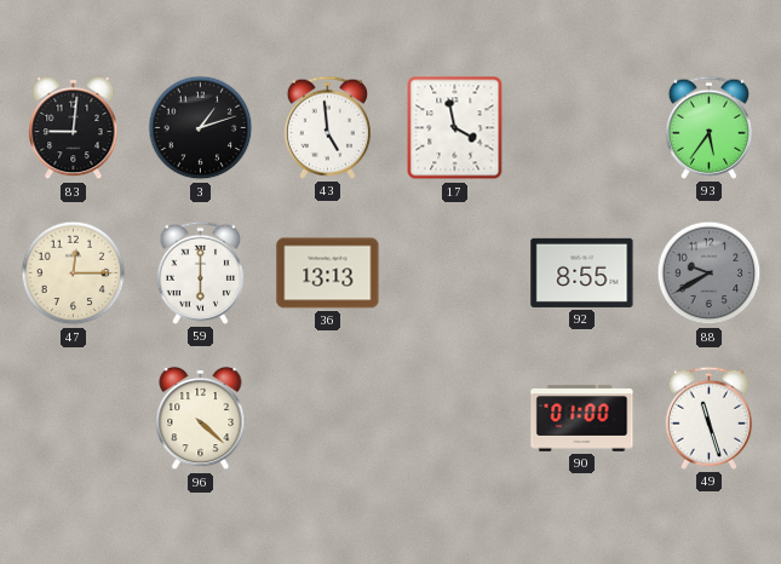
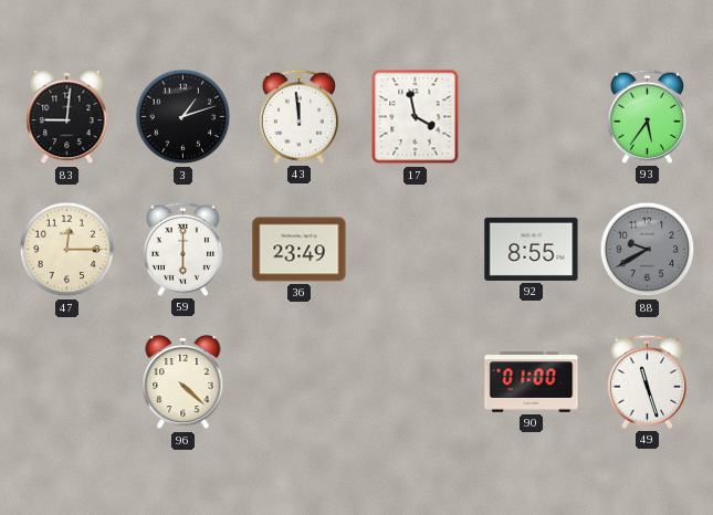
43: 4:59 -> 11:59 (298, 116)
36: 13:13 -> 23:49 (300, 250)
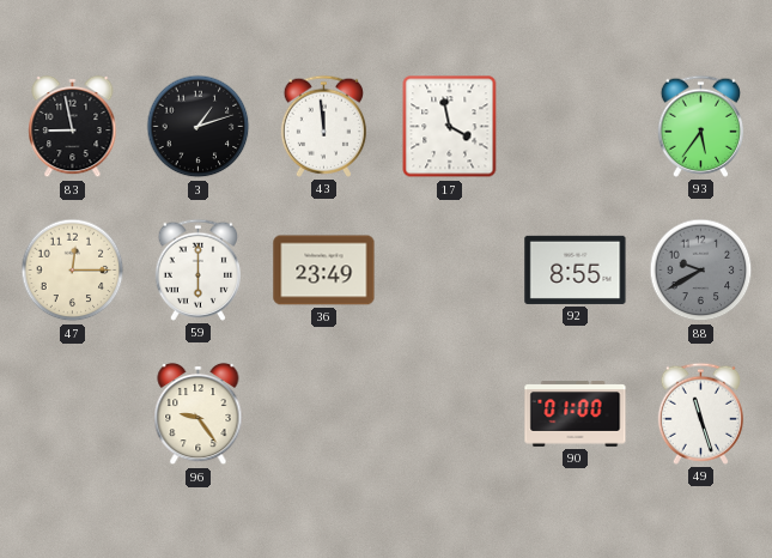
83: 9:01 -> 8:58 (73, 127)
96: 4:22 -> 9:24 (199, 414)
